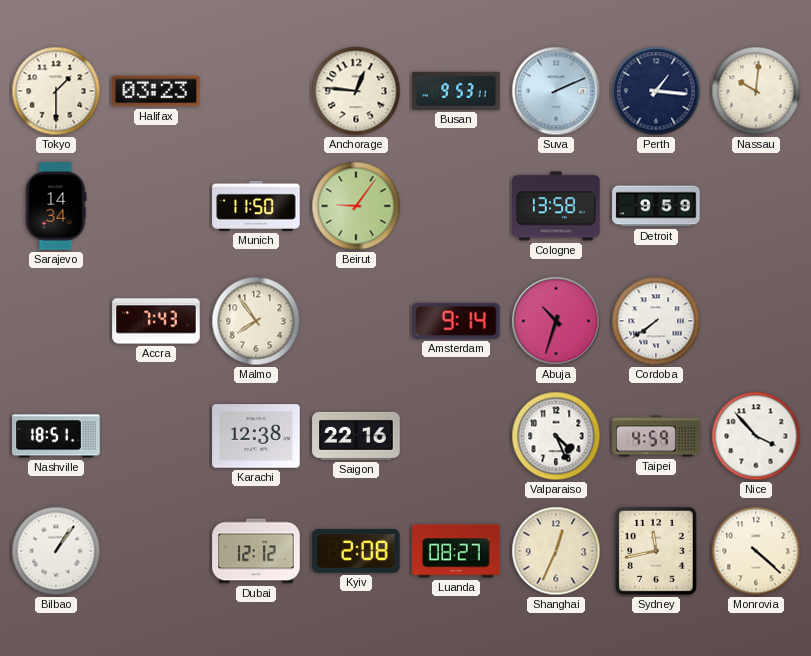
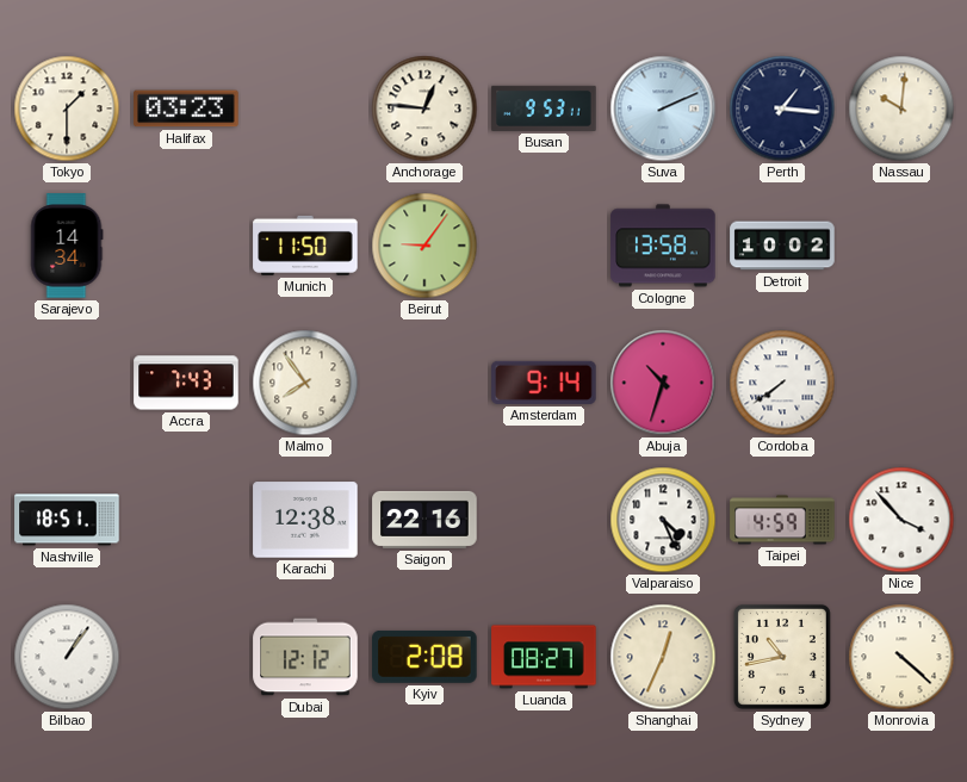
Detroit: 9:59 -> 10:02 (782, 246)
Sydney: 11:43 -> 10:43 (782, 657)
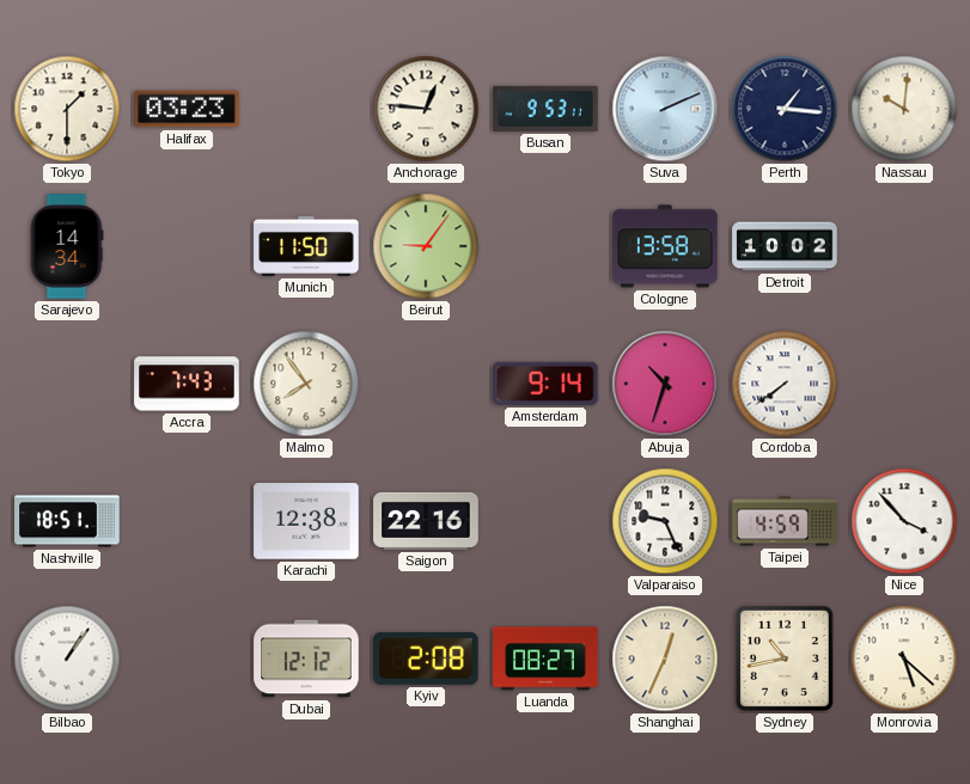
Valparaiso: 4:26 -> 9:26 (665, 521)
Monrovia: 4:22 -> 5:22 (904, 659)
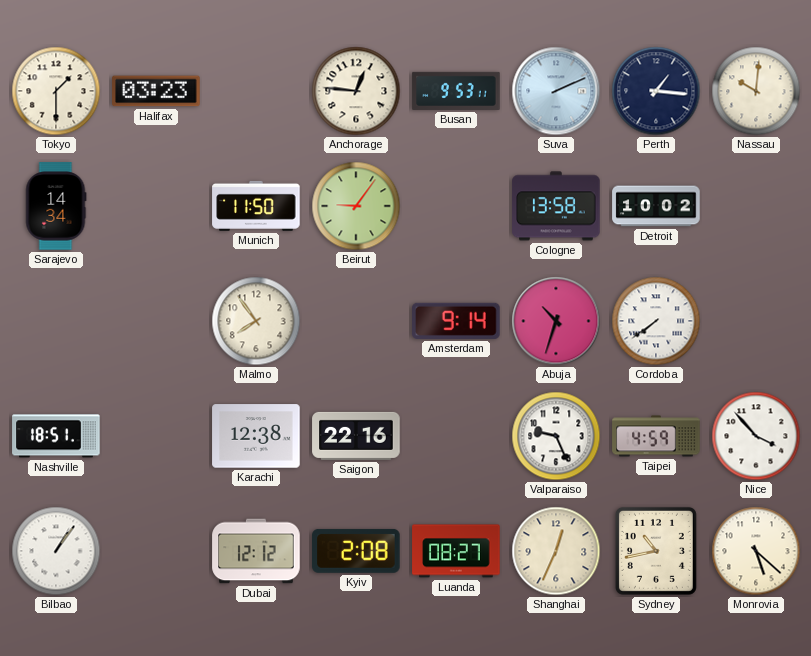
Accra: 7:43 -> none (187, 384)
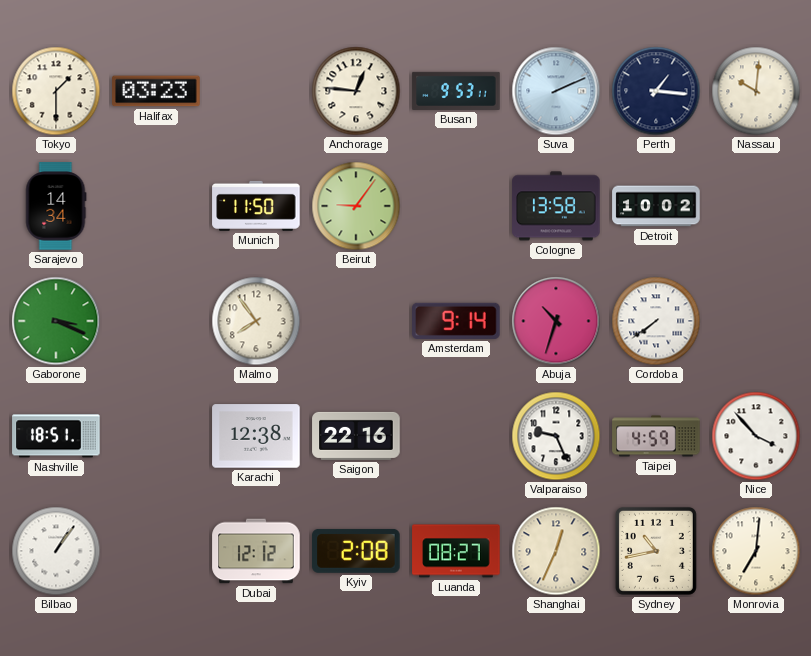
Gaborone: none -> 3:19 (56, 321)
Monrovia: 5:22 -> 7:01 (756, 551)
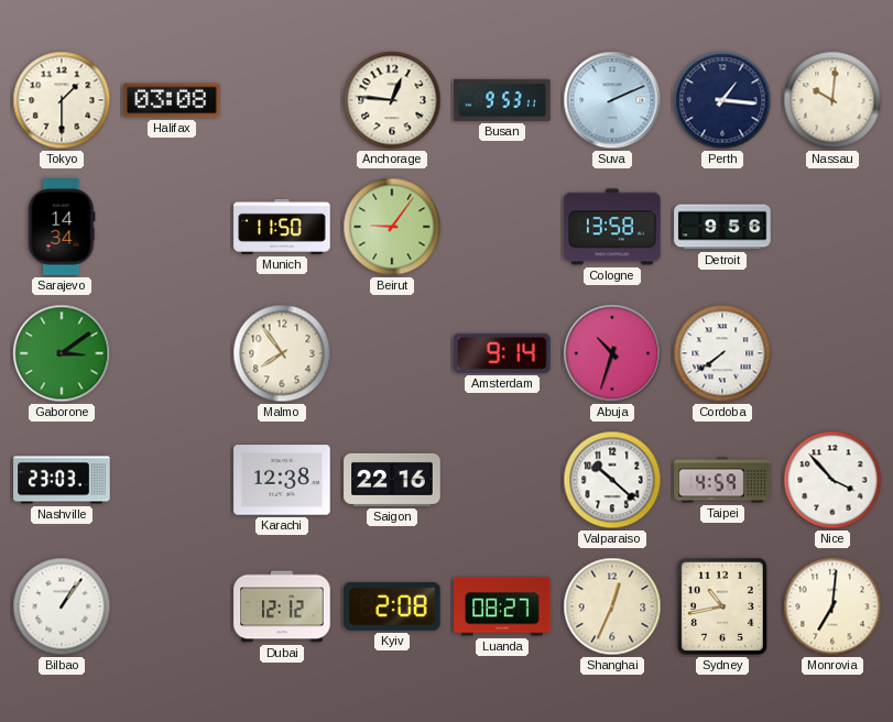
Halifax: 03:23 -> 03:08 (172, 100)
Detroit: 10:02 -> 9:56 (722, 227)
Gaborone: 3:19 -> 3:09 (62, 353)
Nashville: 18:51 -> 23:03 (62, 480)
Valparaiso: 9:26 -> 10:22 (612, 480)
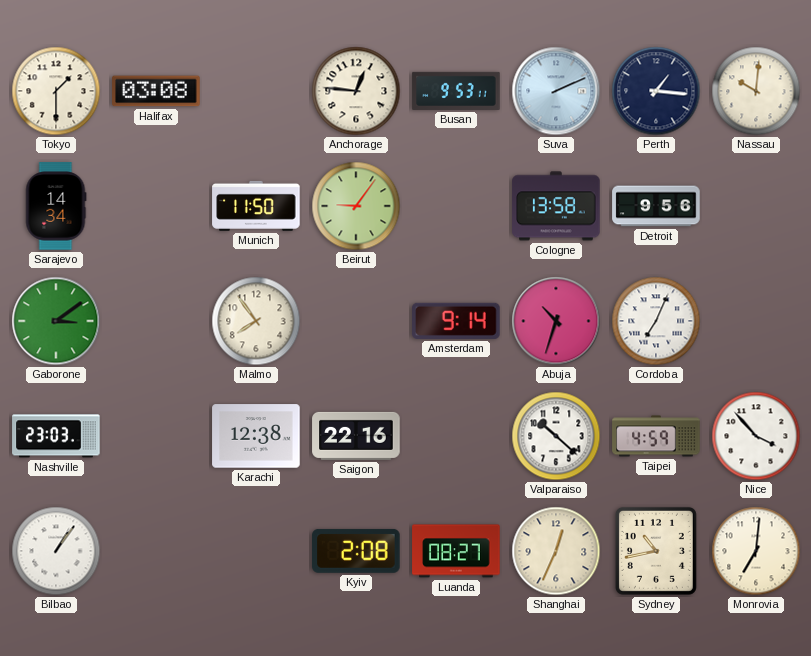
Cordoba: 7:39 -> 7:04 (656, 321)
Dubai: 12:12 -> none (282, 606)
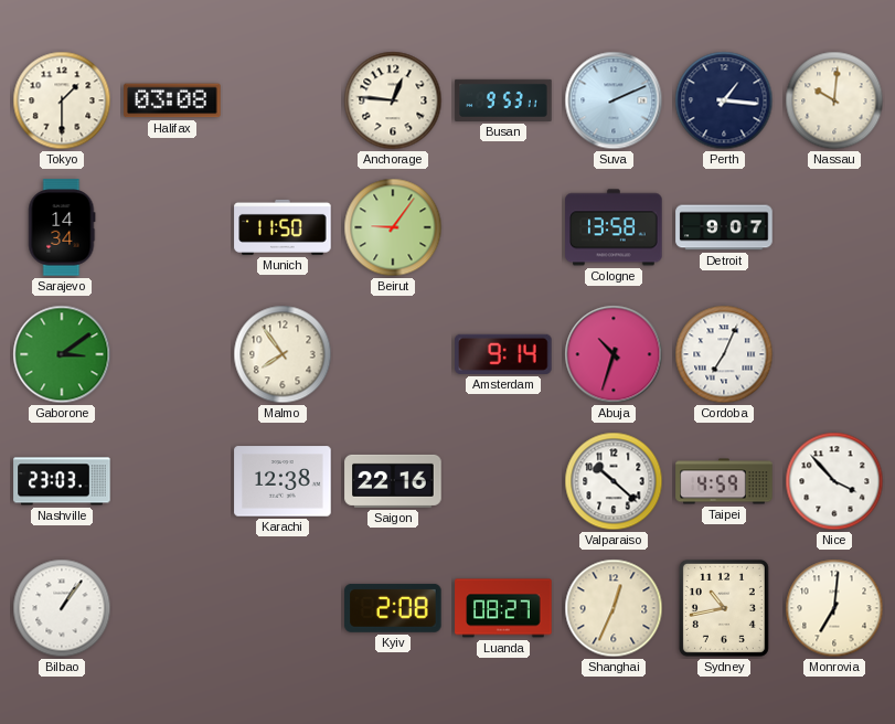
Detroit: 9:56 -> 9:07 (724, 227)
